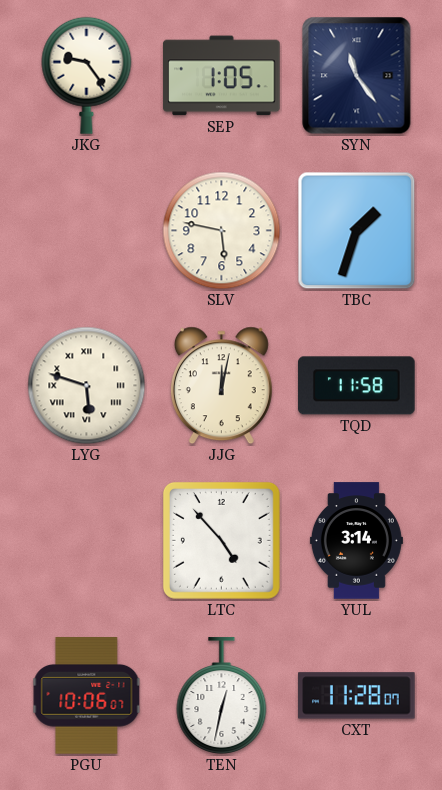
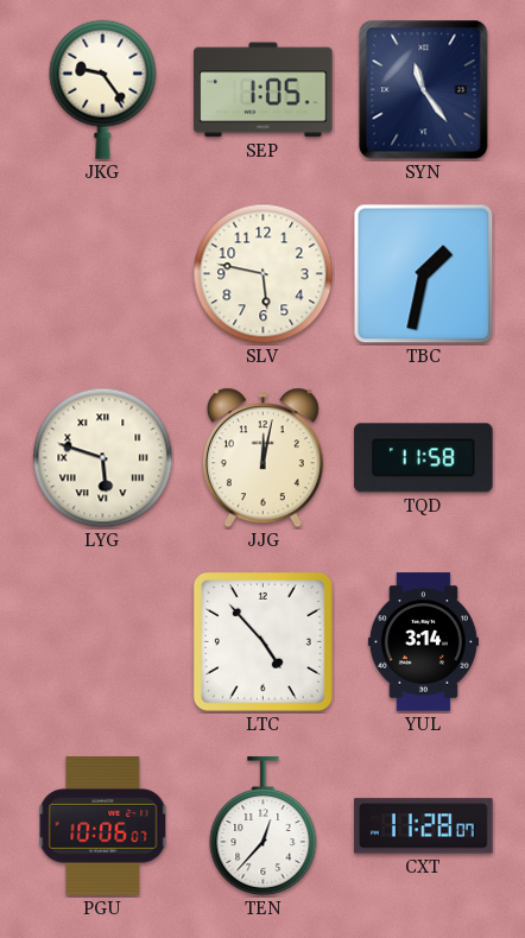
TBC: 1:33 -> 1:32 (424, 274)
TEN: 12:32 -> 12:37 (264, 826)
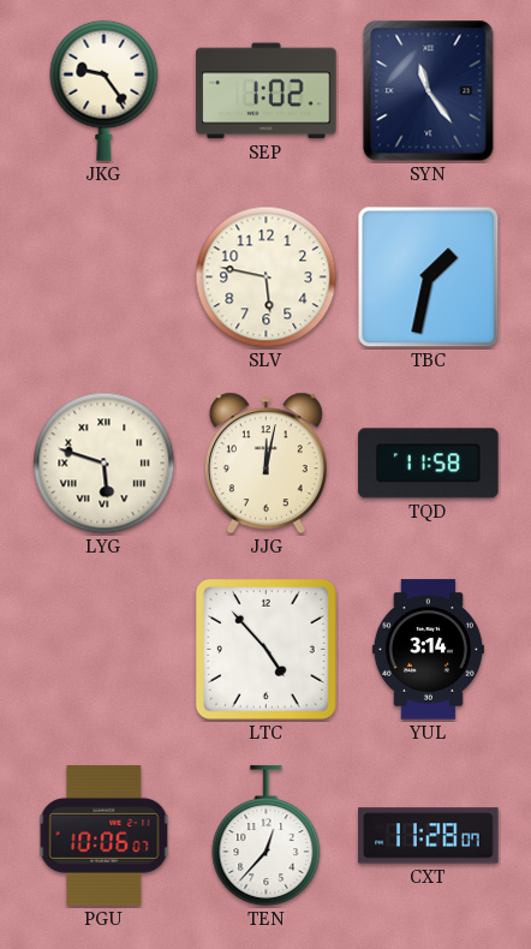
SEP: 1:05 -> 1:02 (267, 91)
